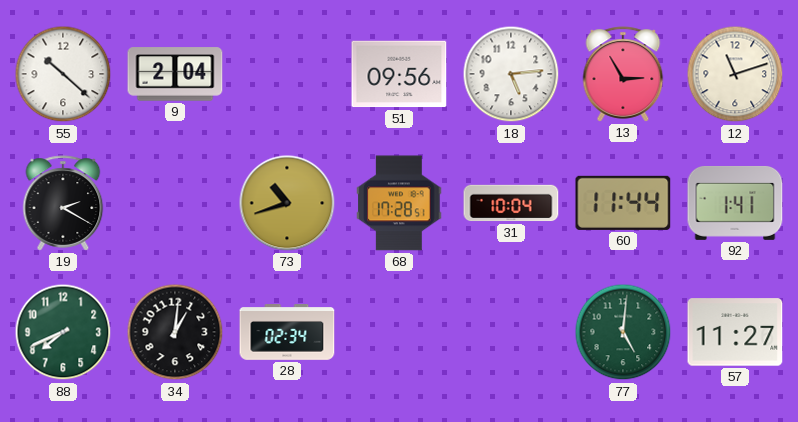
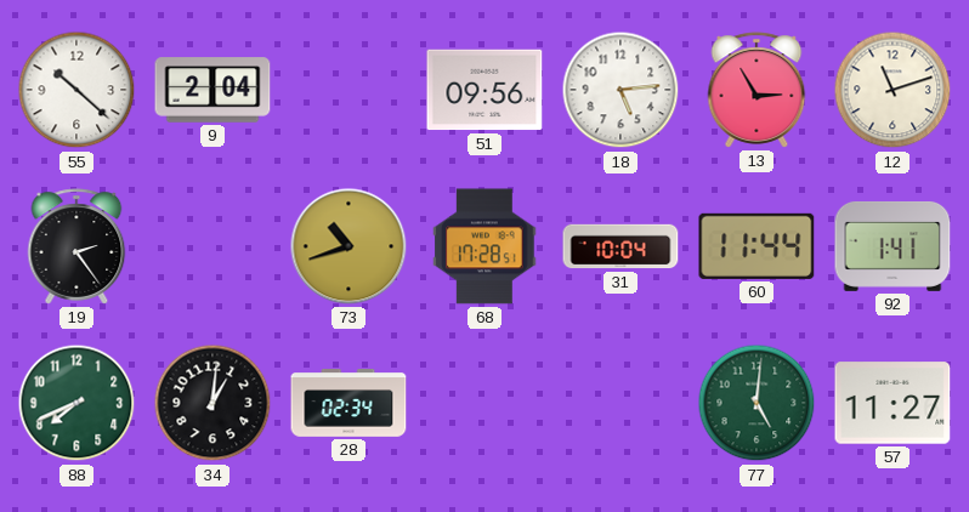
19: 2:20 -> 2:24 (76, 246)
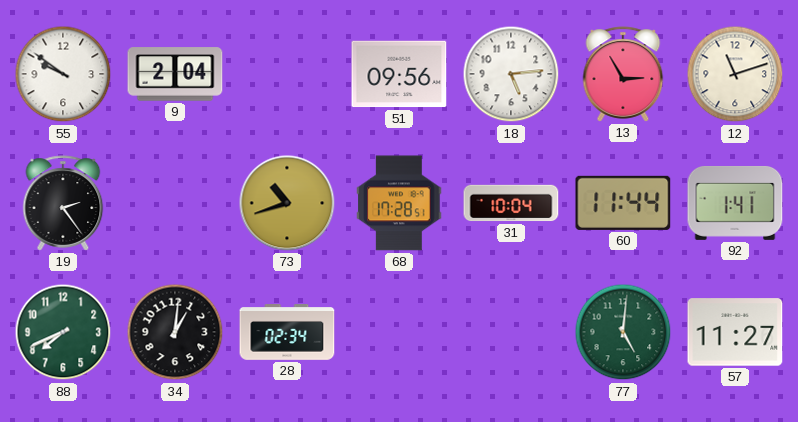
55: 10:22 -> 9:51 (63, 74)
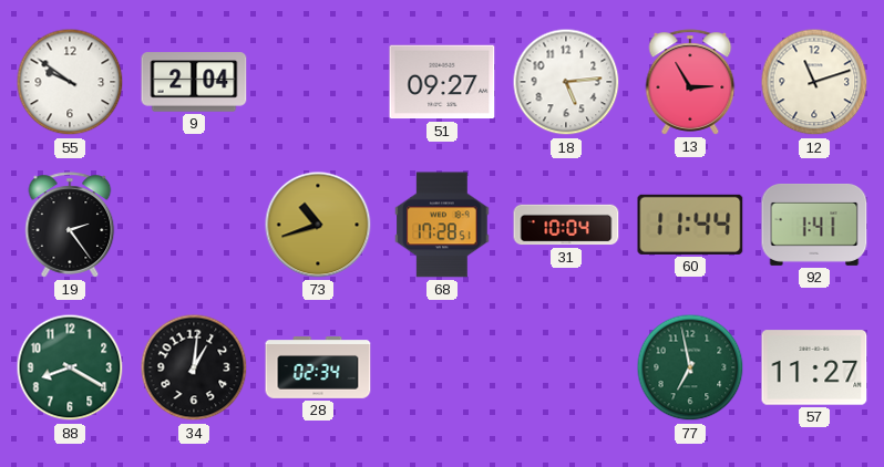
51: 09:56 -> 09:27 (442, 82)
88: 7:41 -> 8:20 (70, 367)
77: 5:01 -> 6:58 (690, 367)
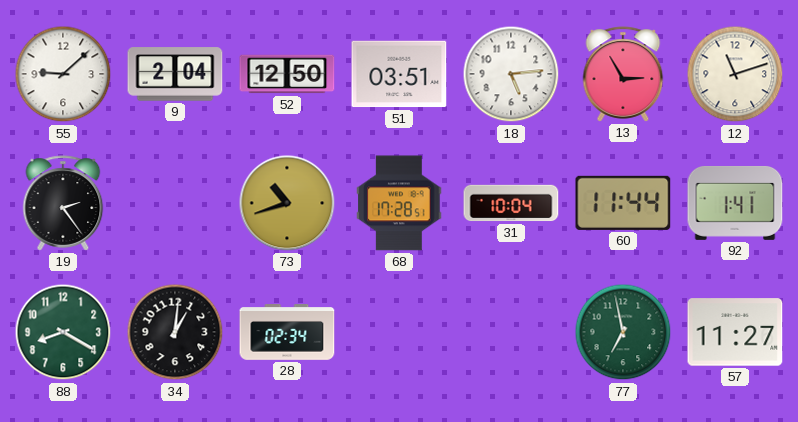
55: 9:51 -> 9:08 (63, 74)
52: none -> 12:50 (287, 74)
51: 09:27 -> 03:51 (399, 74)
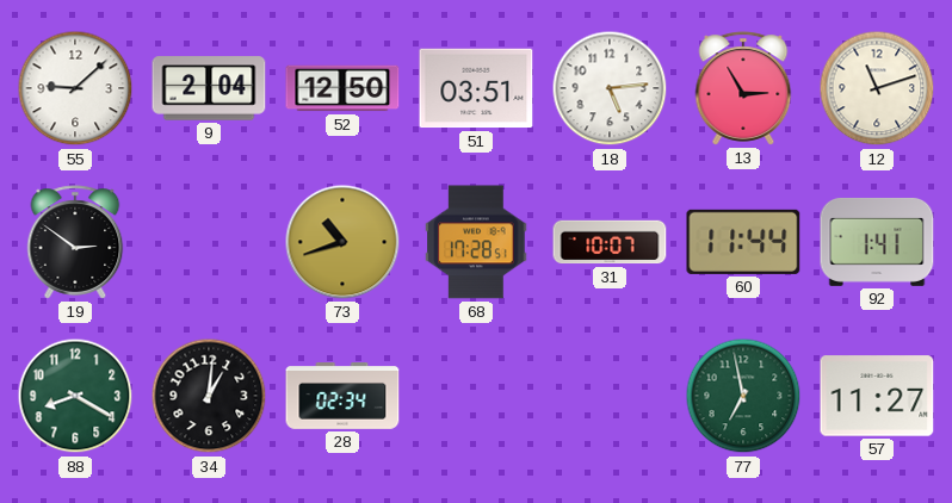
19: 2:24 -> 2:51 (75, 242)
31: 10:04 -> 10:07 (610, 242)
